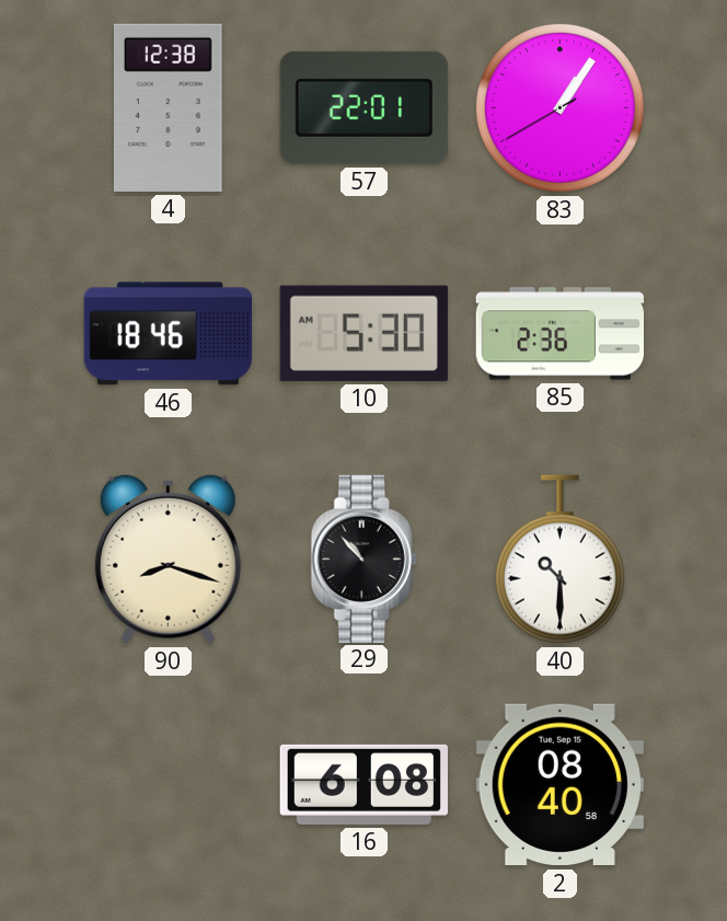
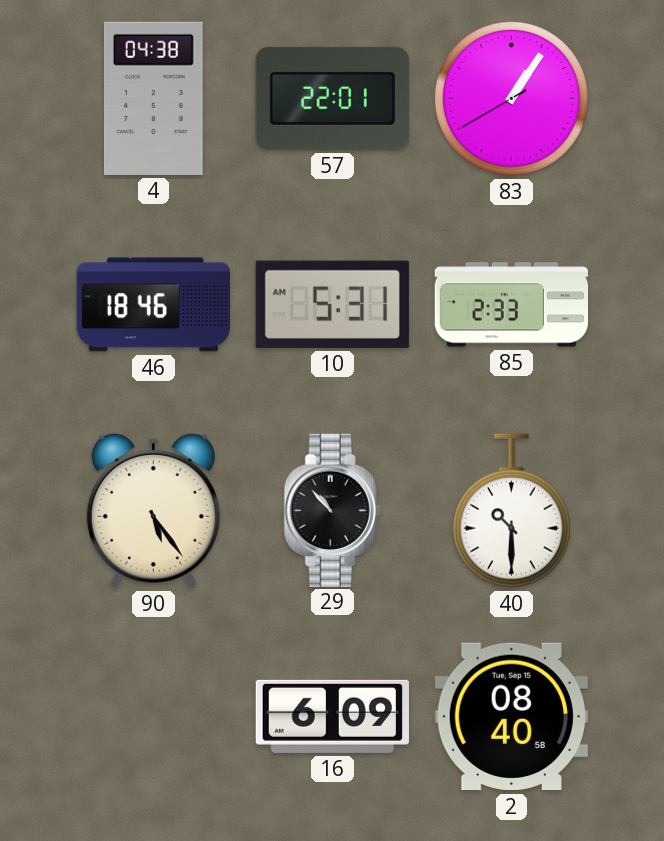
4: 12:38 -> 04:38 (153, 98)
10: 5:30 -> 5:31 (332, 304)
85: 2:36 -> 2:33 (511, 305)
90: 8:18 -> 5:24 (153, 510)
16: 6:08 -> 6:09 (332, 716)
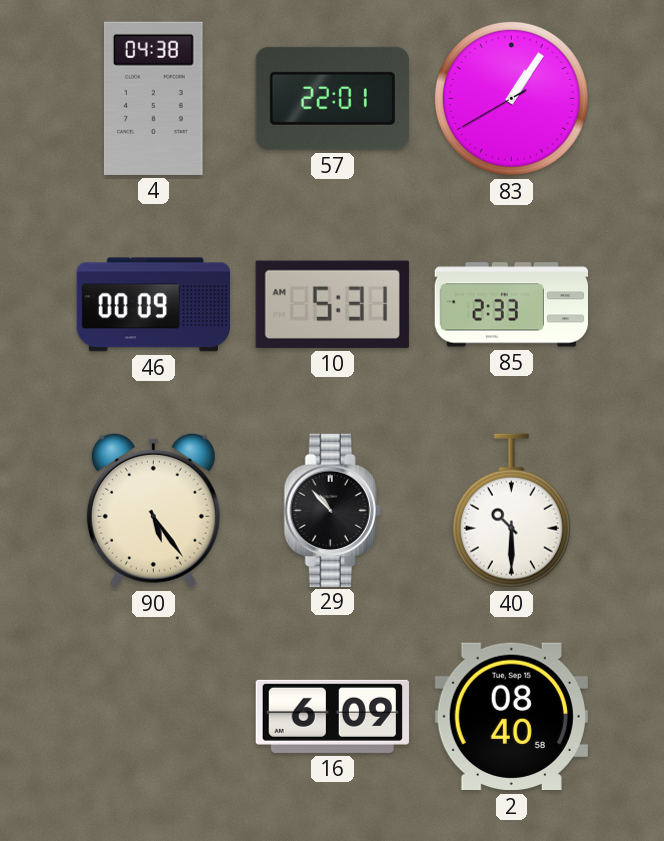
46: 18:46 -> 00:09 (153, 305)
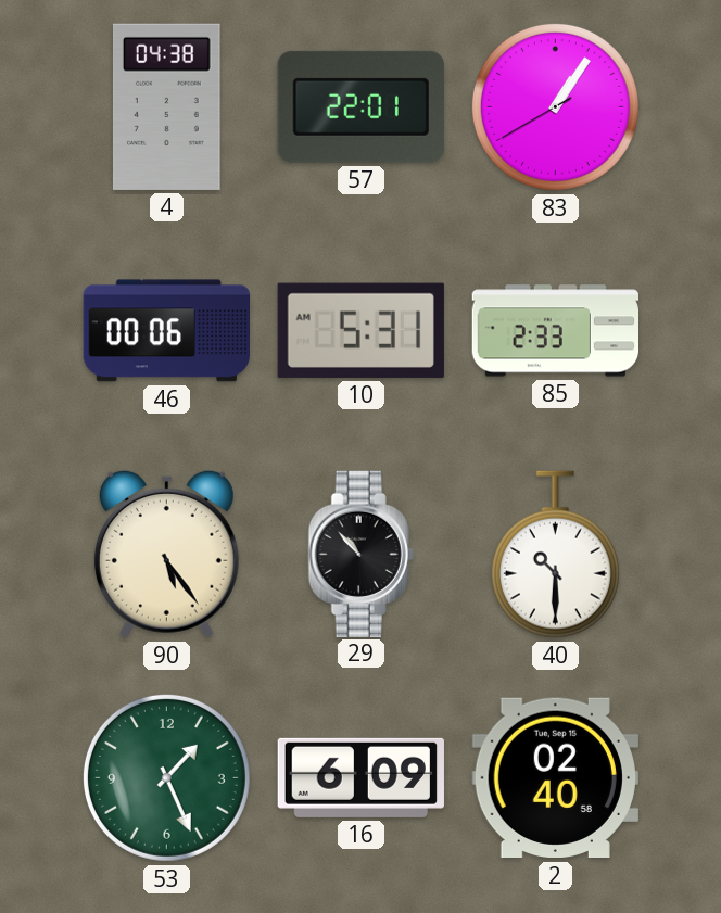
46: 00:09 -> 00:06 (166, 331)
53: none -> 1:26 (166, 777)
2: 08:40 -> 02:40 (555, 778)
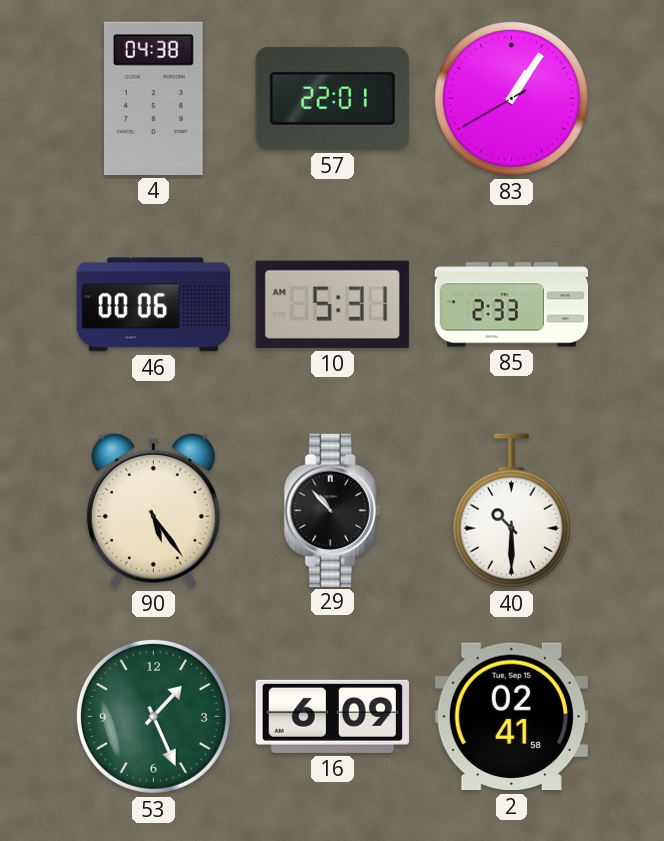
2: 02:40 -> 02:41 (511, 717)
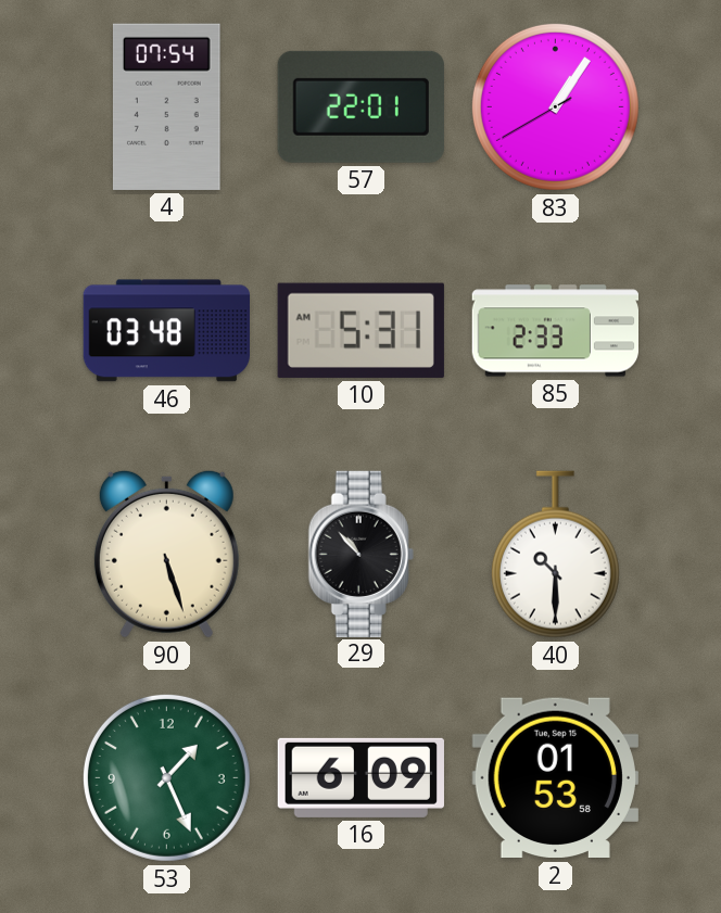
4: 04:38 -> 07:54 (166, 106)
46: 00:06 -> 03:48 (166, 331)
90: 5:24 -> 5:27 (166, 554)
2: 02:41 -> 01:53 (555, 778)
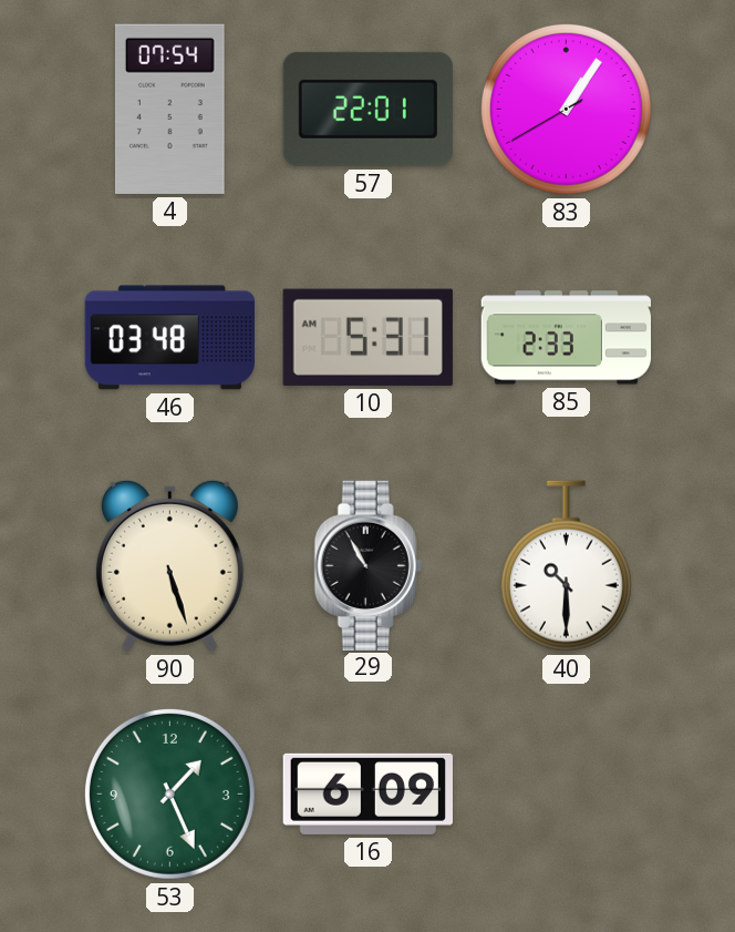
29: 10:53 -> 10:55 (367, 565)
2: 01:53 -> none (555, 778)
